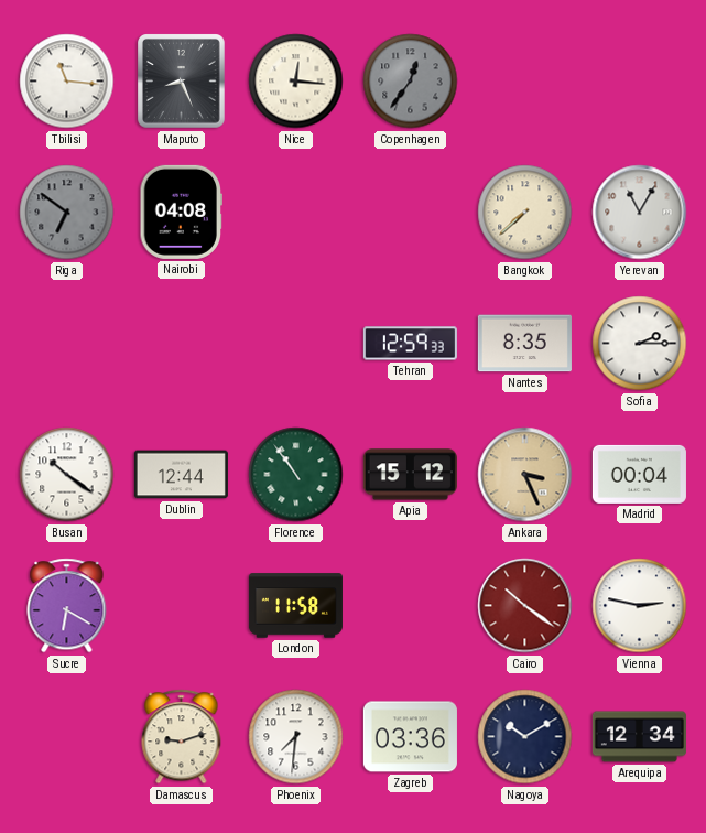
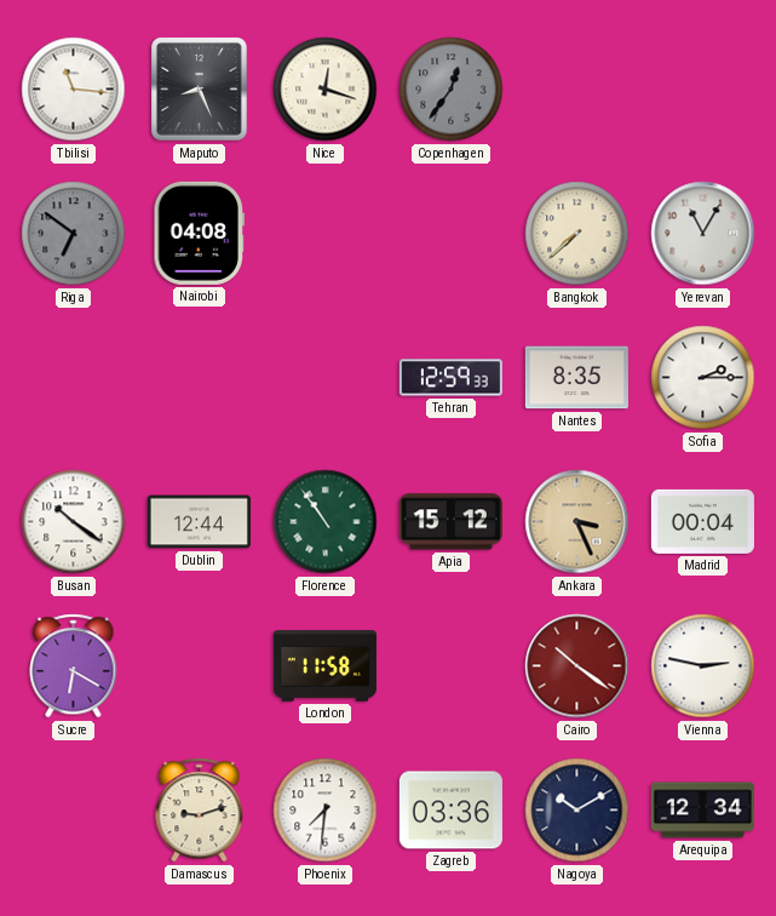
Nice: 12:16 -> 12:18 (326, 90)
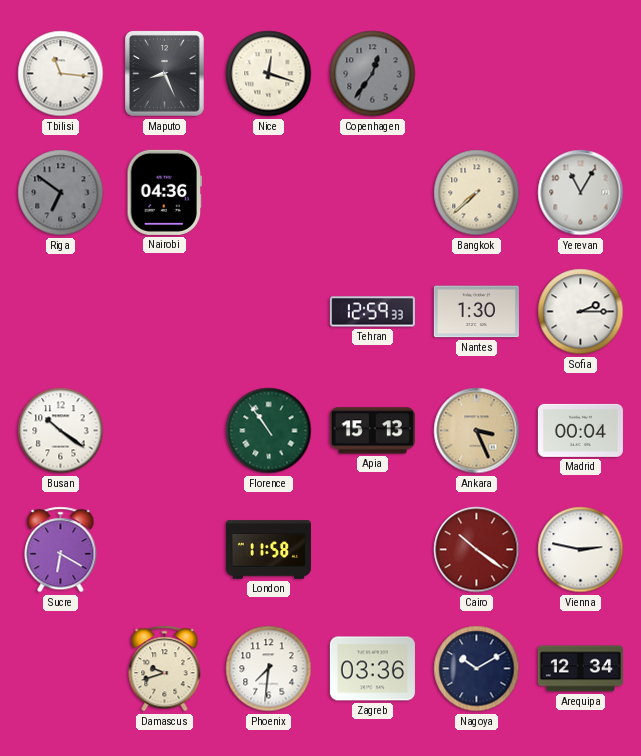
Nairobi: 04:08 -> 04:36 (165, 192)
Nantes: 8:35 -> 1:30 (476, 312)
Dublin: 12:44 -> none (199, 522)
Apia: 15:12 -> 15:13 (372, 431)
Damascus: 9:12 -> 9:42 (165, 669)
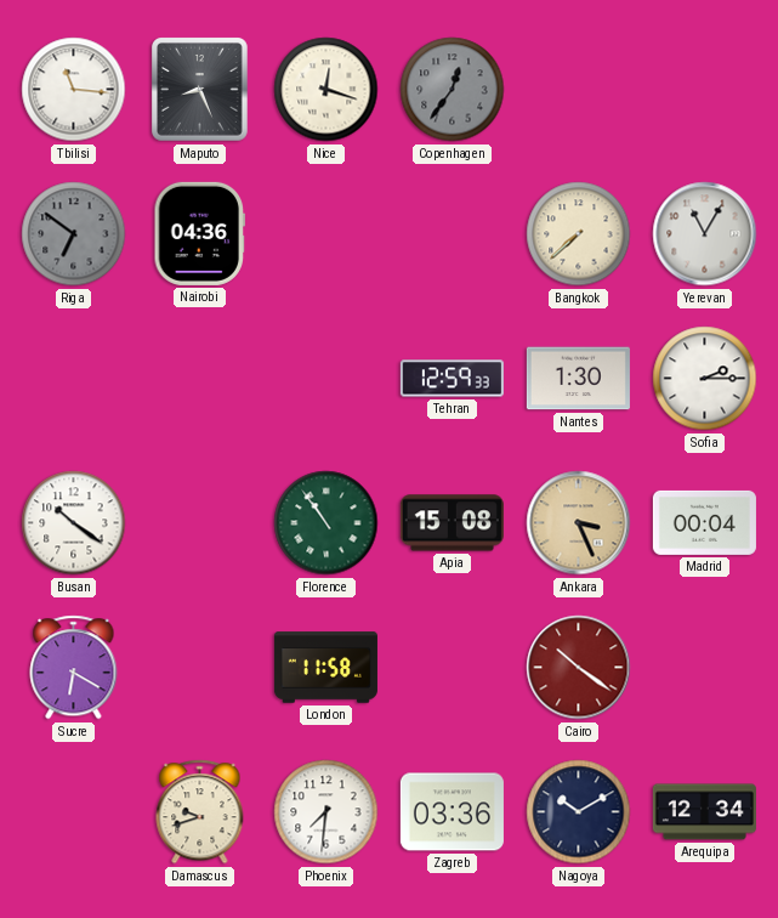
Apia: 15:13 -> 15:08 (452, 523)
Vienna: 2:47 -> none (581, 550)
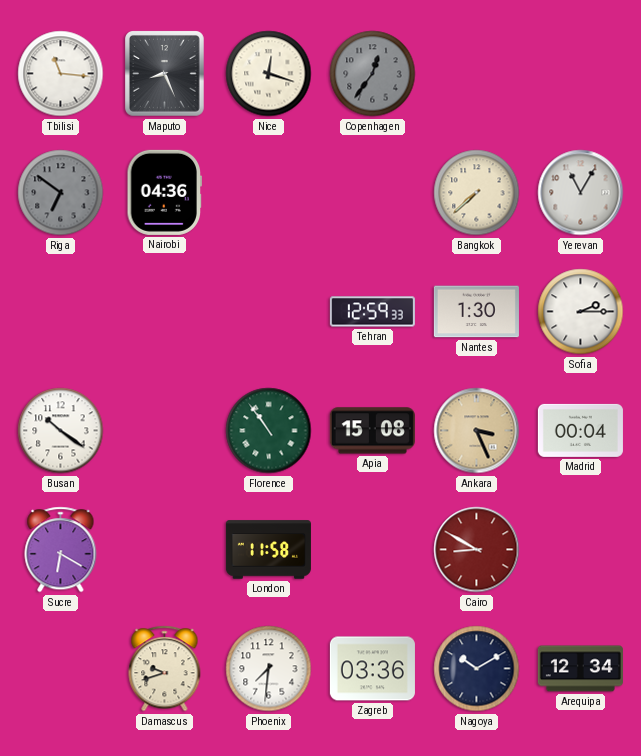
Cairo: 10:21 -> 8:50 (477, 550)
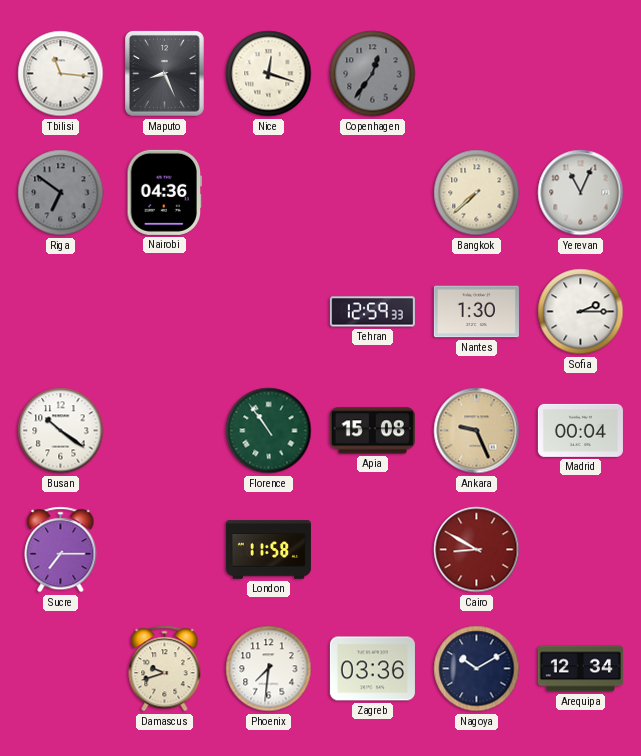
Yerevan: 11:05 -> 11:04 (581, 193)
Ankara: 3:26 -> 9:26 (477, 431)
Sucre: 6:20 -> 7:15 (61, 550)
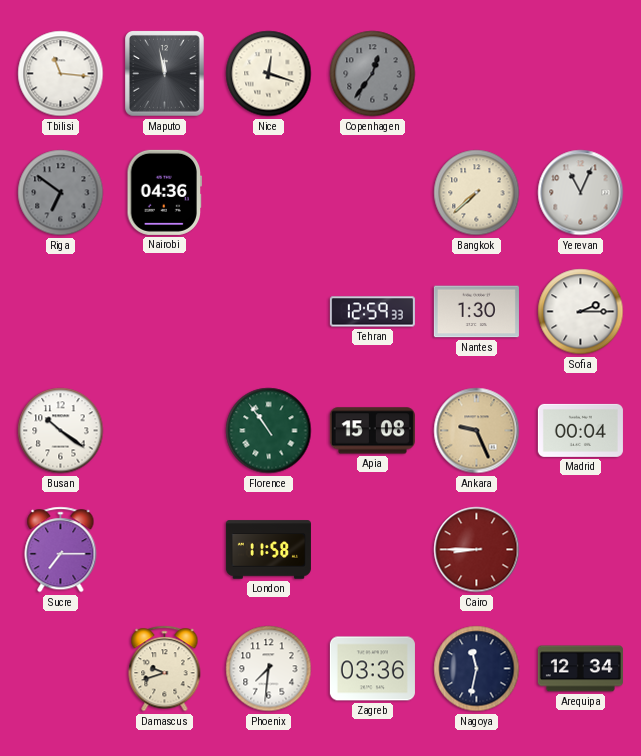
Maputo: 8:26 -> 11:58 (165, 74)
Cairo: 8:50 -> 8:45 (477, 550)
Nagoya: 10:10 -> 11:32 (477, 669)
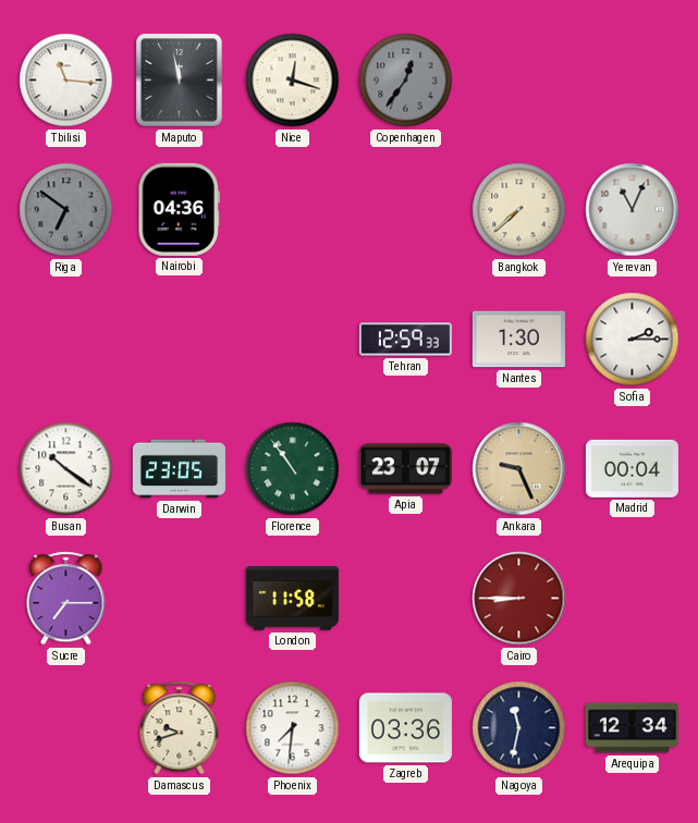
Darwin: none -> 23:05 (179, 469)
Apia: 15:08 -> 23:07 (405, 469)
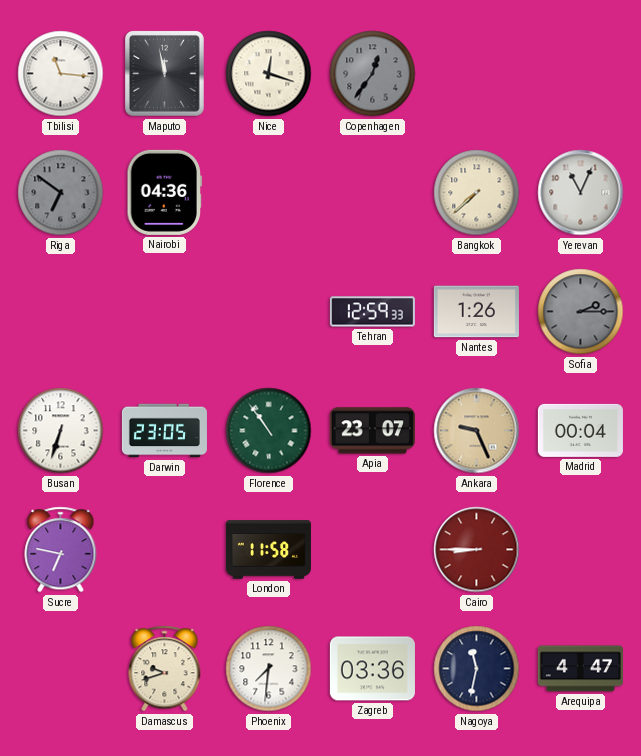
Nantes: 1:30 -> 1:26 (476, 312)
Sofia dial: white -> grey (581, 312)
Busan: 10:21 -> 6:33 (61, 431)
Sucre: 7:15 -> 6:47 (61, 550)
Arequipa: 12:34 -> 4:47 (580, 669)
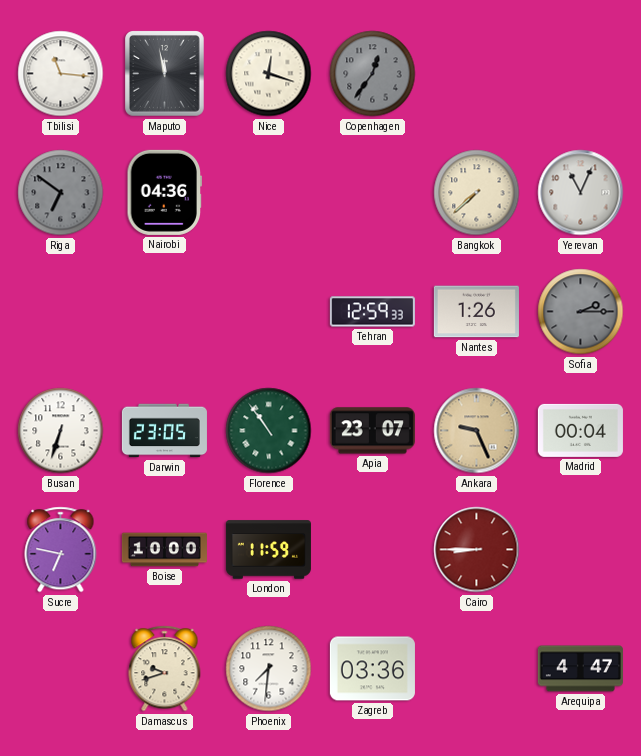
Boise: none -> 10:00 (164, 550)
London: 11:58 -> 11:59 (268, 550)
Nagoya: 11:32 -> none (477, 669)
